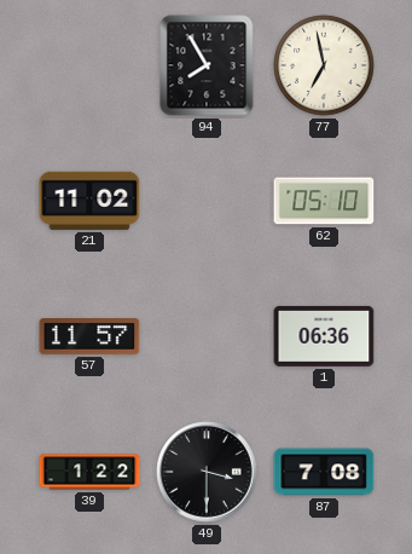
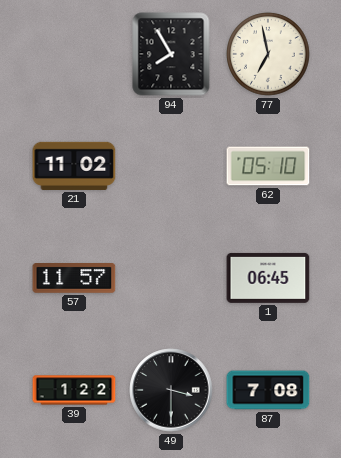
1: 06:36 -> 06:45 (268, 278)
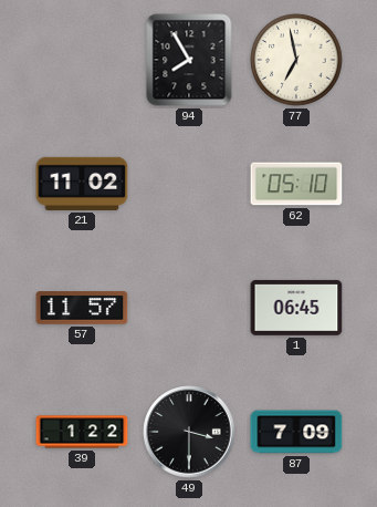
87: 7:08 -> 7:09 (296, 432)
